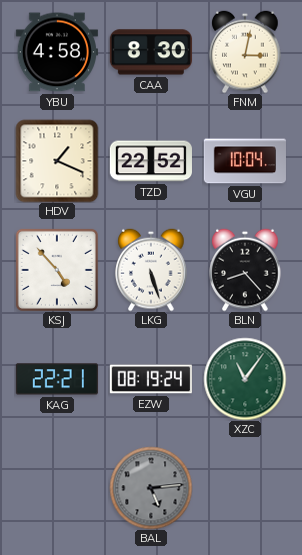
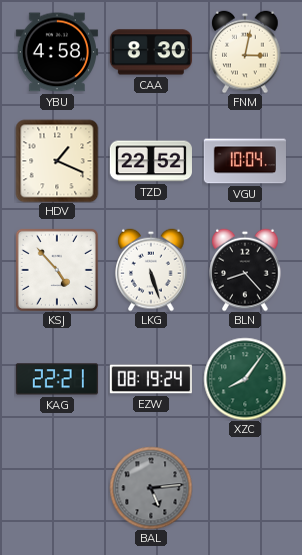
XZC: 11:06 -> 8:06 (245, 379)
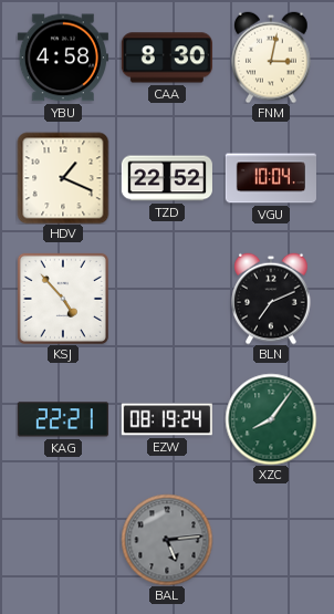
LKG: 5:27 -> none (151, 270)
BLN: 8:23 -> 7:11 (271, 299)
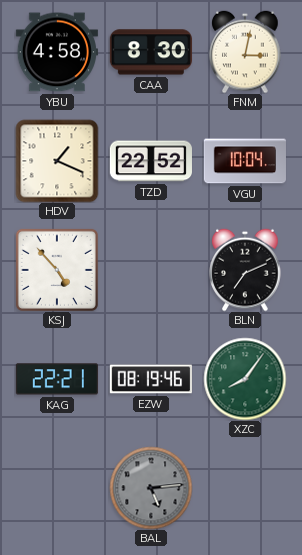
EZW: 08:19:24 -> 08:19:46 (150, 379)
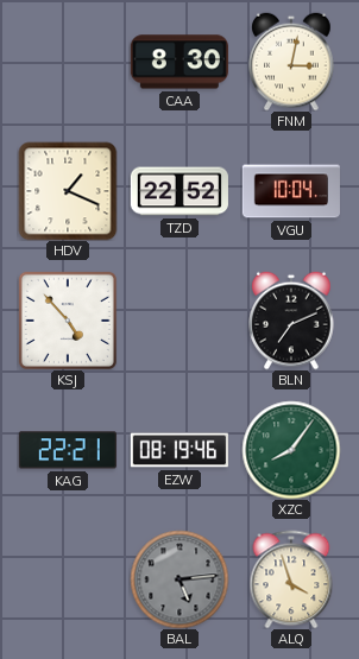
YBU: 4:58 -> none (57, 52)
ALQ: none -> 3:57 (291, 579)
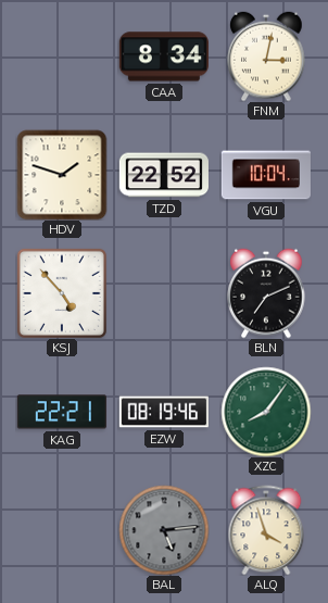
CAA: 8:30 -> 8:34 (164, 56)
HDV: 1:19 -> 1:48 (62, 175)
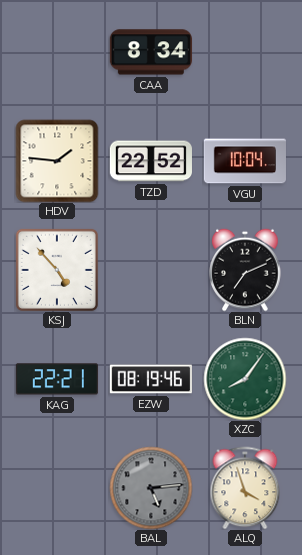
FNM: 3:02 -> none (266, 56)
HDV: 1:48 -> 1:46 (57, 161)
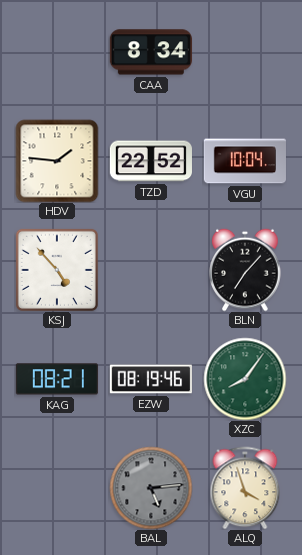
BLN: 7:11 -> 7:07 (245, 270)
KAG: 22:21 -> 08:21 (57, 379)
